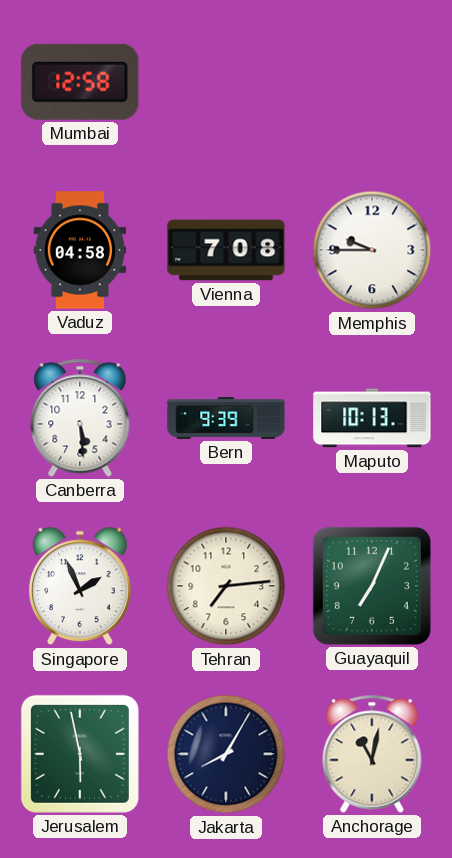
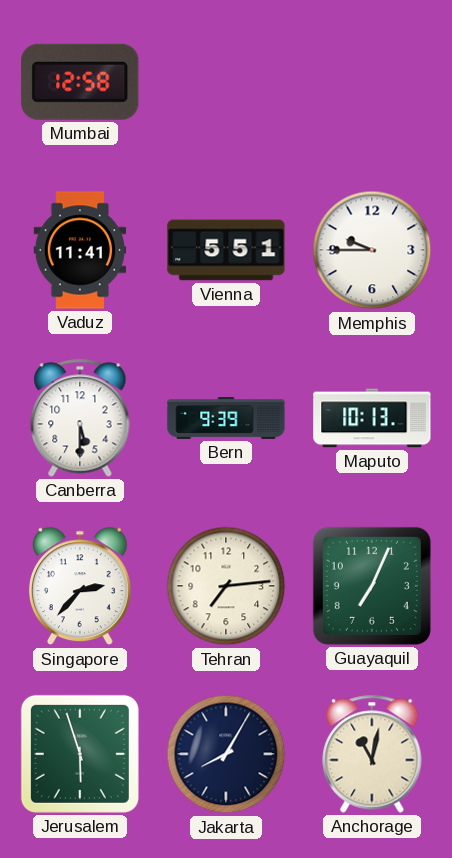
Vaduz: 04:58 -> 11:41 (80, 250)
Vienna: 7:08 -> 5:51 (226, 250)
Canberra: 5:29 -> 5:30 (80, 418)
Singapore: 1:56 -> 2:37 (80, 586)
Jerusalem: 5:58 -> 5:57 (80, 754)
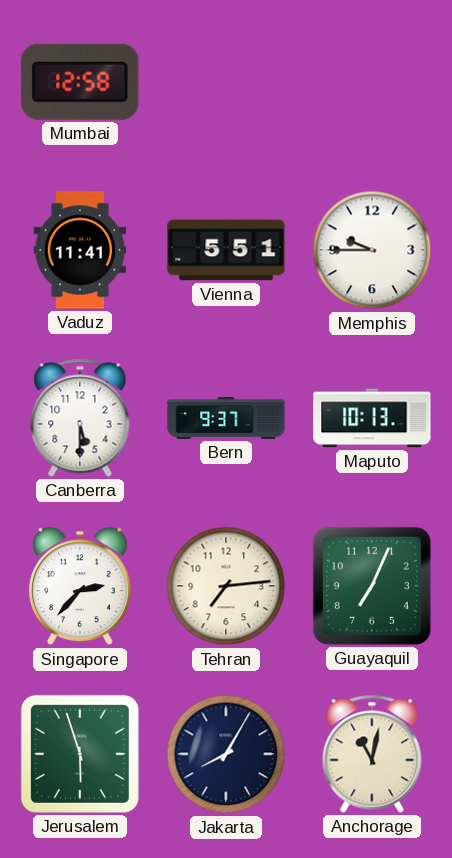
Bern: 9:39 -> 9:37 (226, 419)
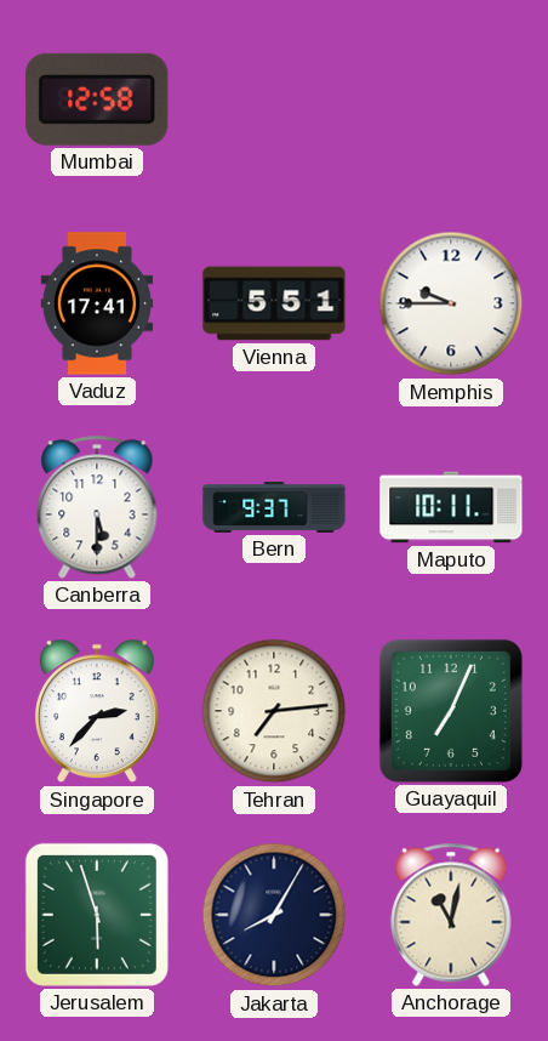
Vaduz: 11:41 -> 17:41 (97, 303)
Maputo: 10:13 -> 10:11 (451, 507)
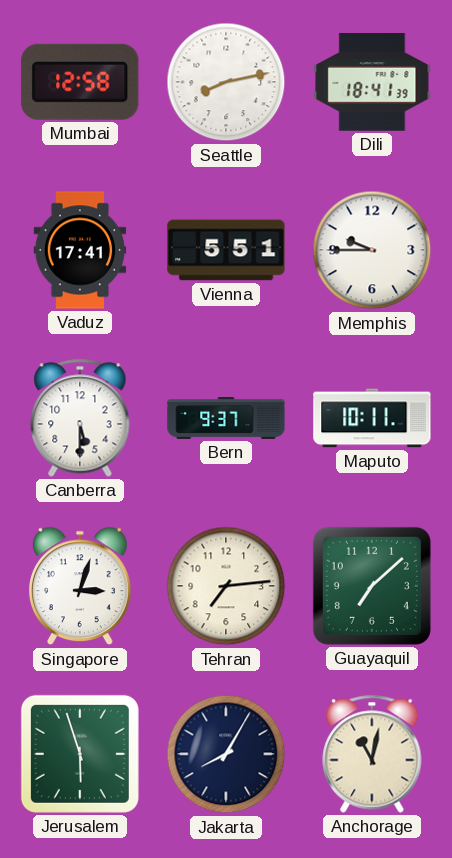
Seattle: none -> 8:13 (226, 82)
Dili: none -> 18:41 (372, 82)
Singapore: 2:37 -> 3:03 (80, 586)
Guayaquil: 7:04 -> 7:08 (372, 586)
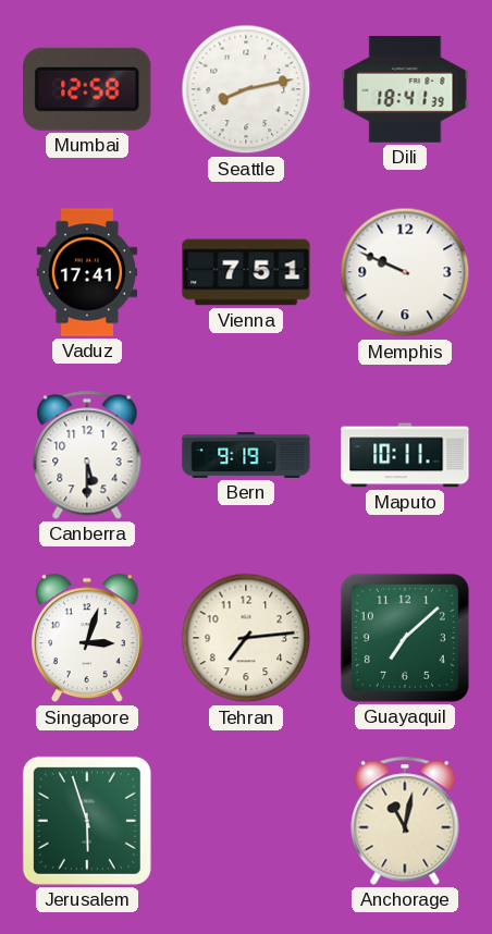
Vienna: 5:51 -> 7:51 (246, 272)
Memphis: 9:45 -> 9:49 (405, 272)
Bern: 9:37 -> 9:19 (246, 456)
Jakarta: 8:05 -> none (226, 754)
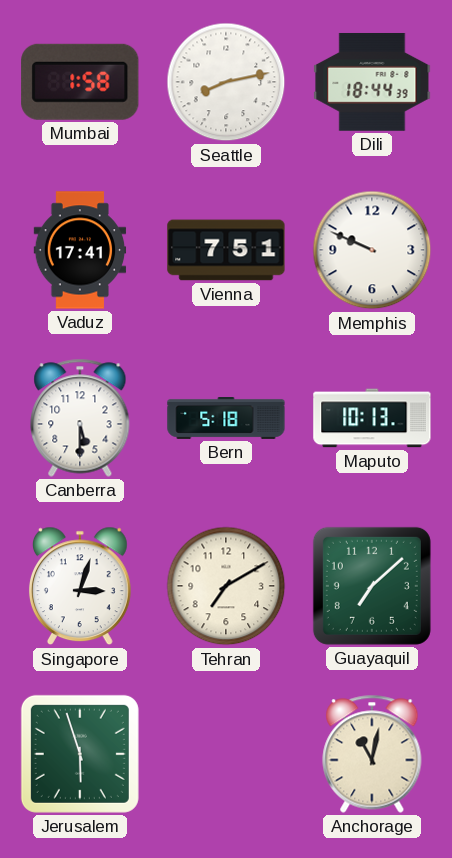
Mumbai: 12:58 -> 1:58 (80, 82)
Dili: 18:41 -> 18:44 (372, 82)
Bern: 9:19 -> 5:18 (226, 419)
Maputo: 10:11 -> 10:13 (372, 418)
Tehran: 7:14 -> 7:10 (226, 586)
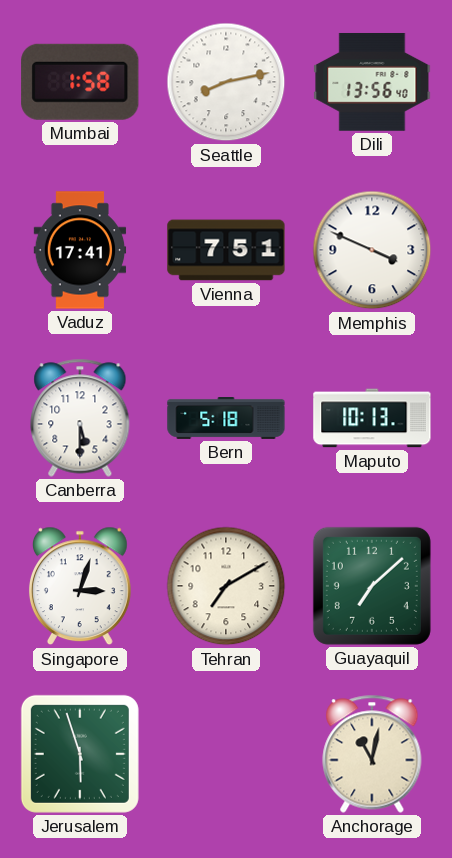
Dili: 18:44 -> 13:56 (372, 82)
Memphis: 9:49 -> 3:49 (372, 250)
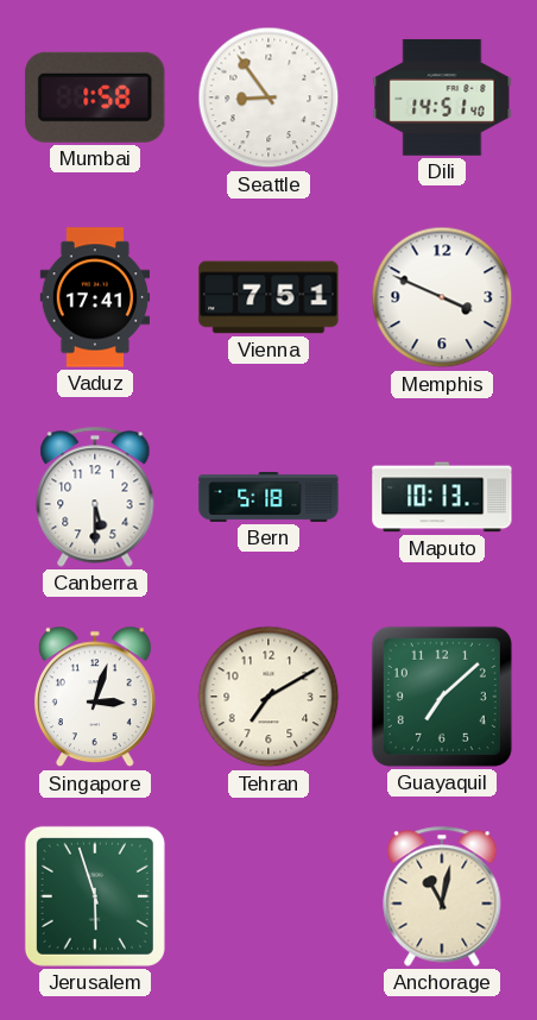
Seattle: 8:13 -> 8:54 (268, 97)
Dili: 13:56 -> 14:51 (442, 97)
